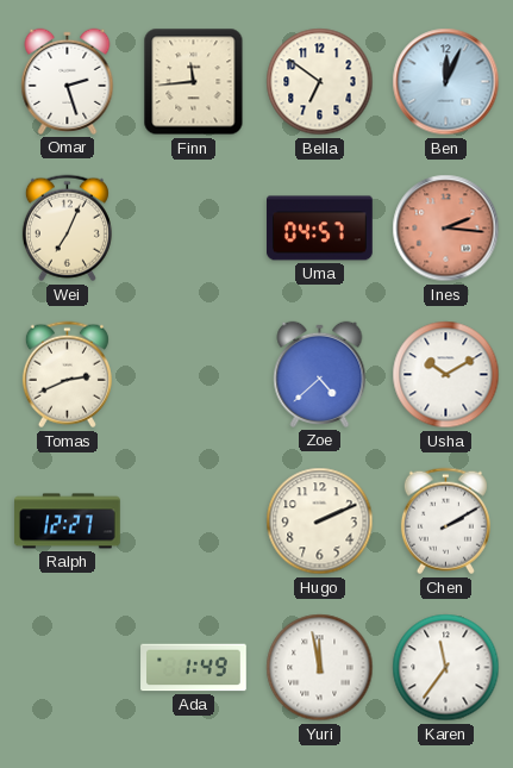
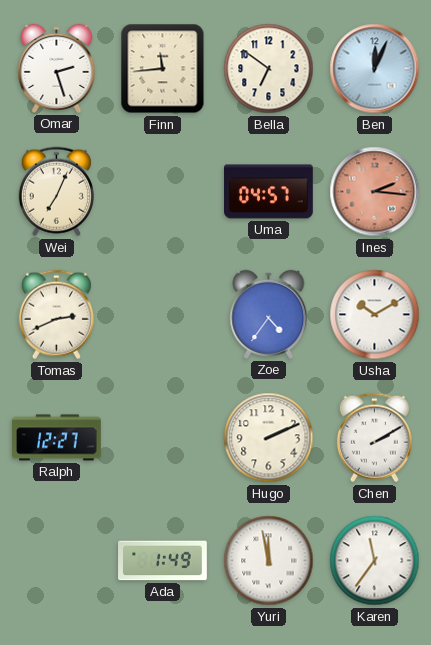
Zoe: 4:38 -> 4:36 (269, 314)
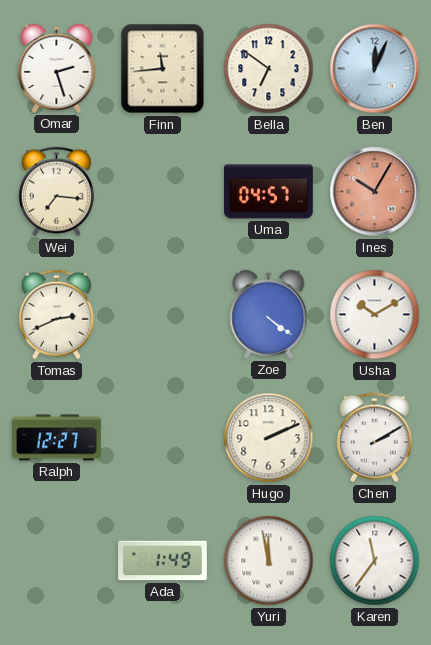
Wei: 7:04 -> 7:16 (56, 192)
Ines: 2:16 -> 10:05 (375, 192)
Zoe: 4:36 -> 4:21 (269, 314)
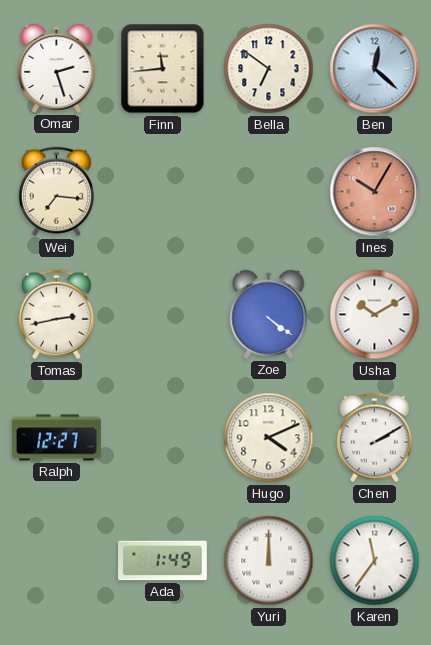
Ben: 12:04 -> 12:22 (375, 69)
Uma: 04:57 -> none (269, 192)
Tomas: 2:41 -> 2:43 (56, 315)
Hugo: 2:11 -> 4:11 (269, 438)
Yuri: 11:58 -> 12:00 (269, 561)
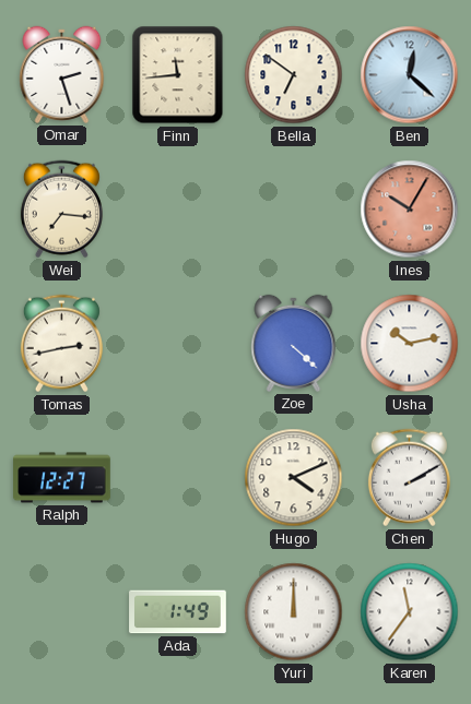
Zoe: 4:21 -> 4:22 (294, 343)
Usha: 10:10 -> 10:13 (410, 344)
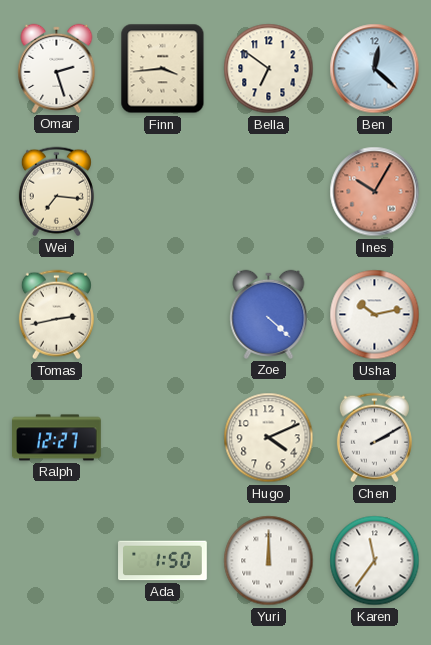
Finn: 11:44 -> 3:44 (163, 69)
Ada: 1:49 -> 1:50 (163, 561)
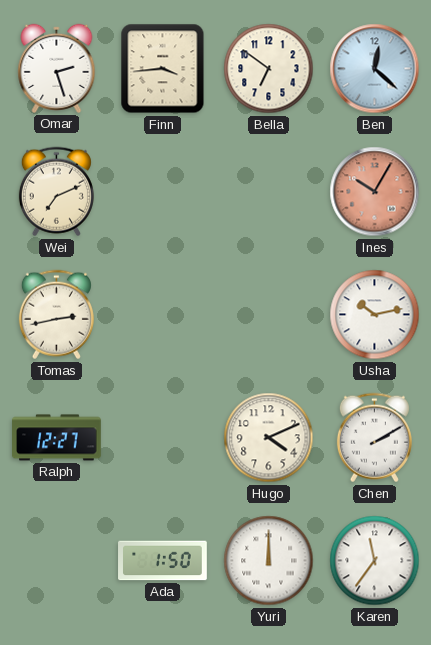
Wei: 7:16 -> 7:11 (56, 192)
Zoe: 4:22 -> none (269, 314)
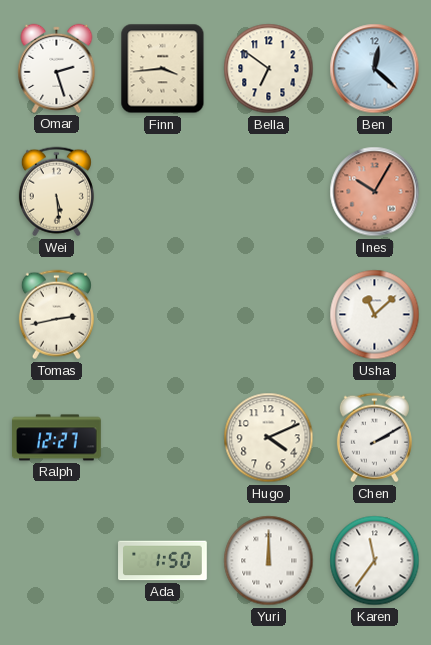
Wei: 7:11 -> 5:29 (56, 192)
Usha: 10:13 -> 11:08 (375, 315)
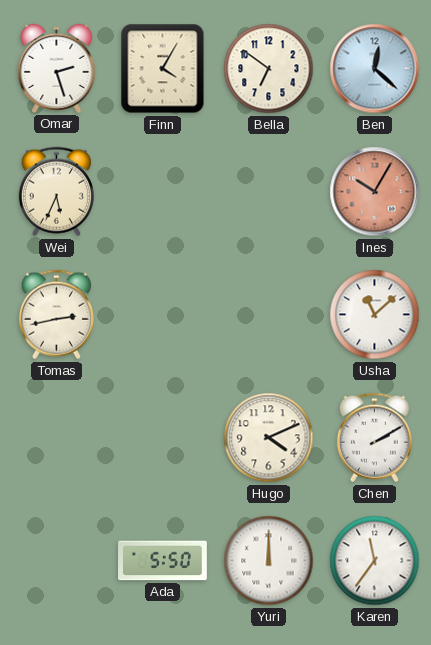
Finn: 3:44 -> 4:05 (163, 69)
Wei: 5:29 -> 5:34 (56, 192)
Ralph: 12:27 -> none (57, 438)
Ada: 1:50 -> 5:50 (163, 561)
